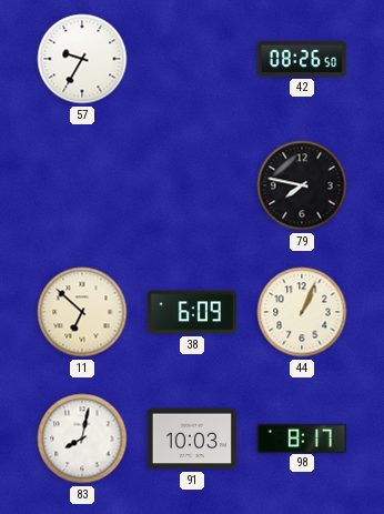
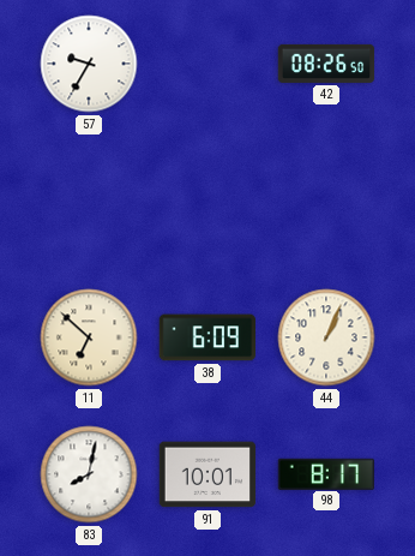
79: 7:47 -> none (302, 185)
91: 10:03 -> 10:01 (207, 474)
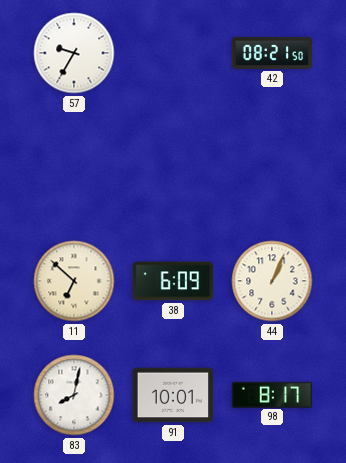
42: 08:26 -> 08:21 (272, 53)
